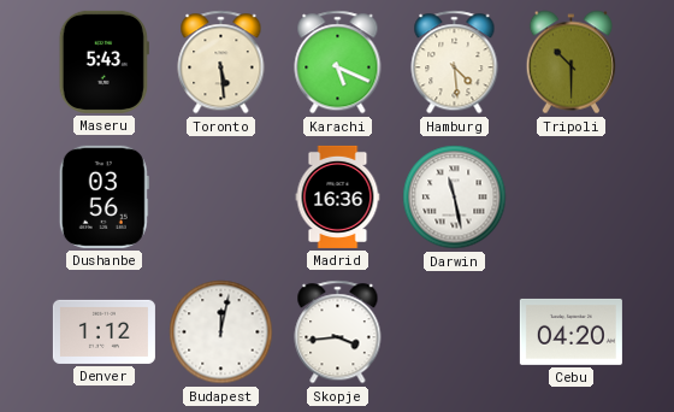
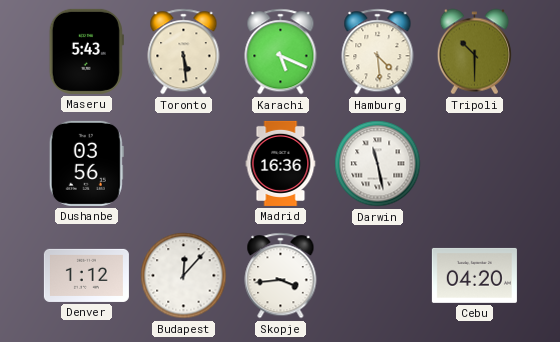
Budapest: 12:02 -> 12:07 (184, 276)
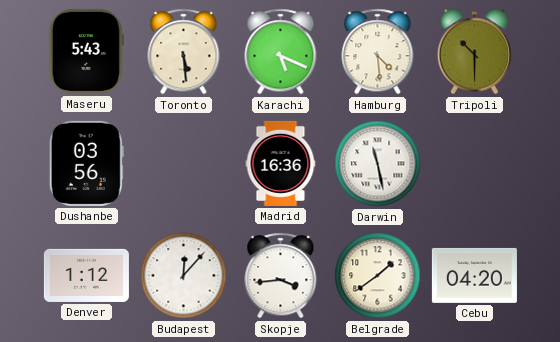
Belgrade: none -> 1:39 (378, 276)
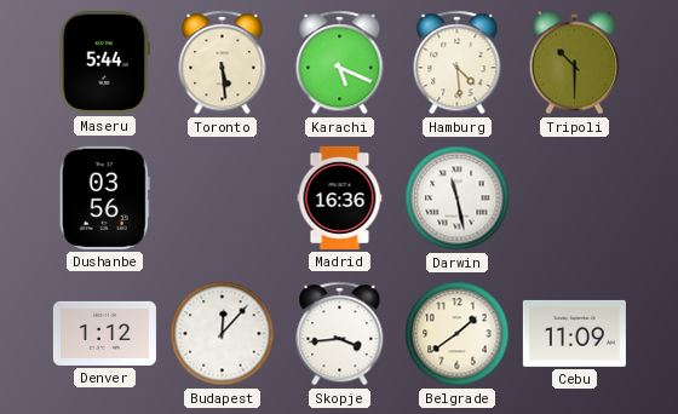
Maseru: 5:43 -> 5:44 (104, 62)
Cebu: 04:20 -> 11:09 (574, 333)
